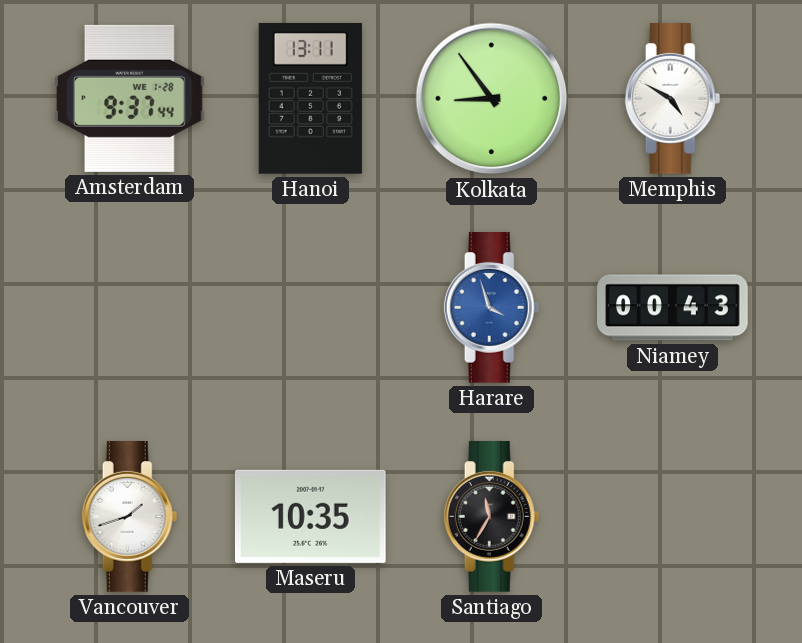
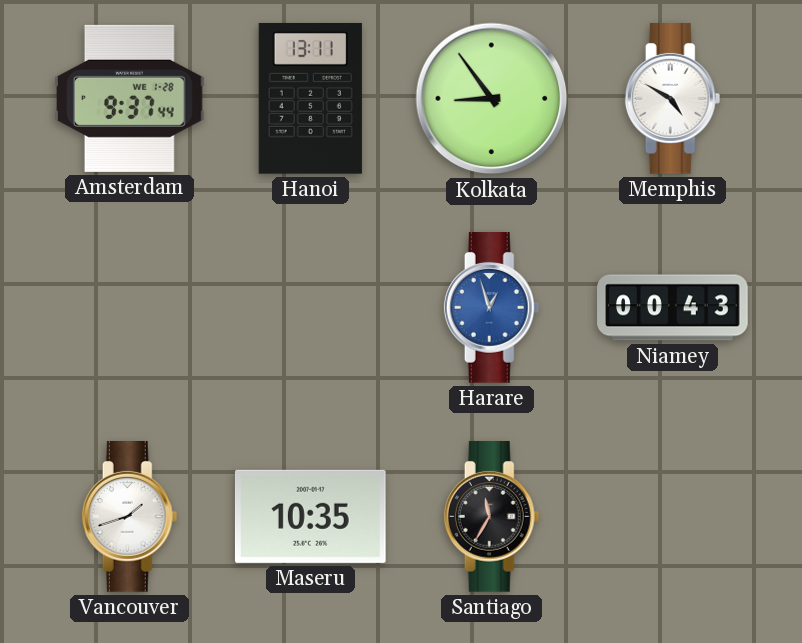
Harare: 3:57 -> 12:57 (492, 308)
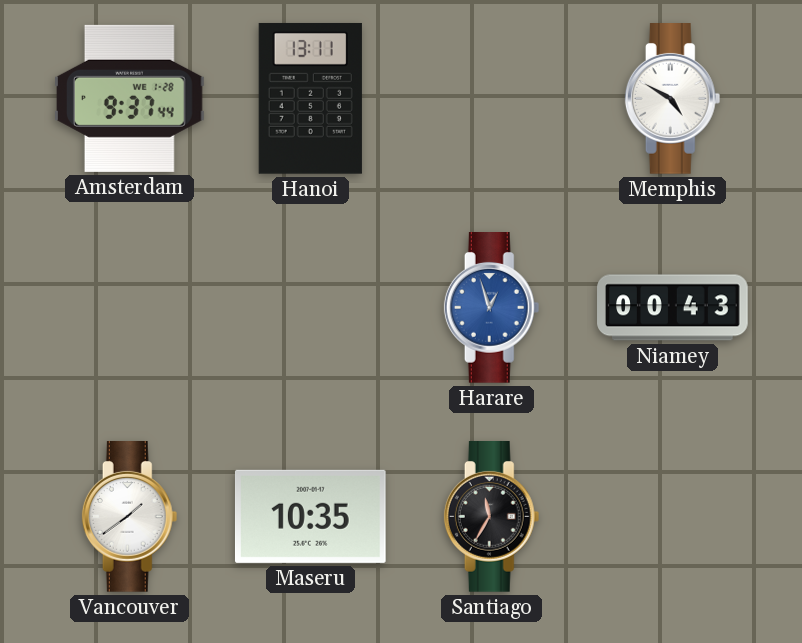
Kolkata: 8:54 -> none (492, 99)
Vancouver: 1:42 -> 1:39 (130, 517)
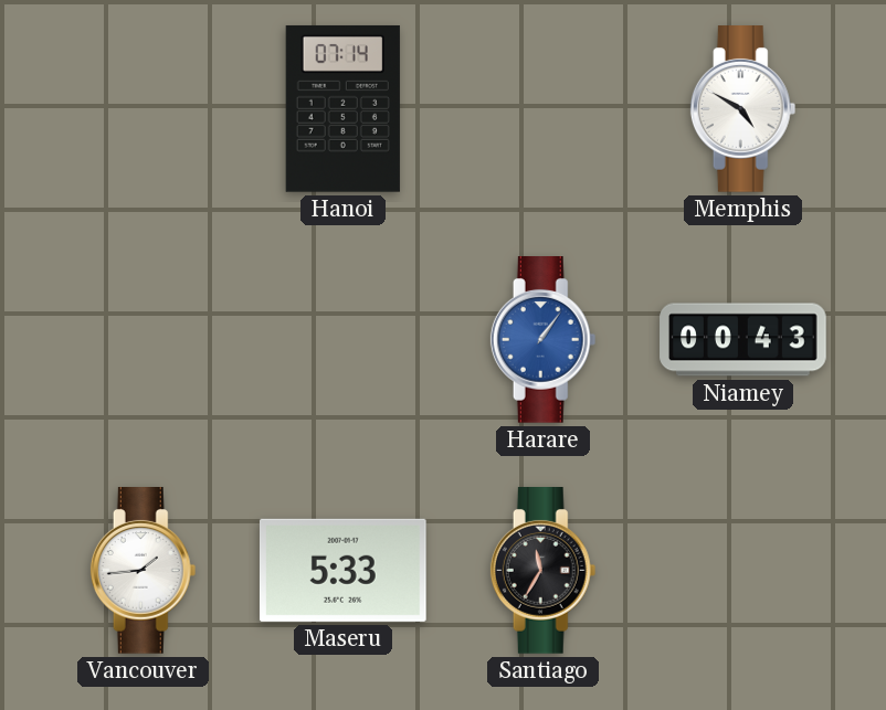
Amsterdam: 9:37 -> none (130, 98)
Hanoi: 13:11 -> 07:14 (342, 108)
Harare: 12:57 -> 1:06 (544, 340)
Vancouver: 1:39 -> 1:44 (144, 571)
Maseru: 10:35 -> 5:33 (342, 570)
